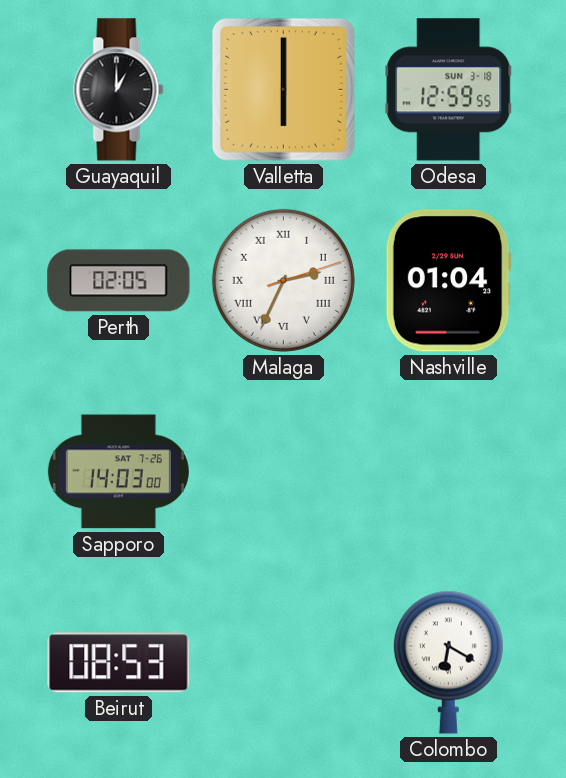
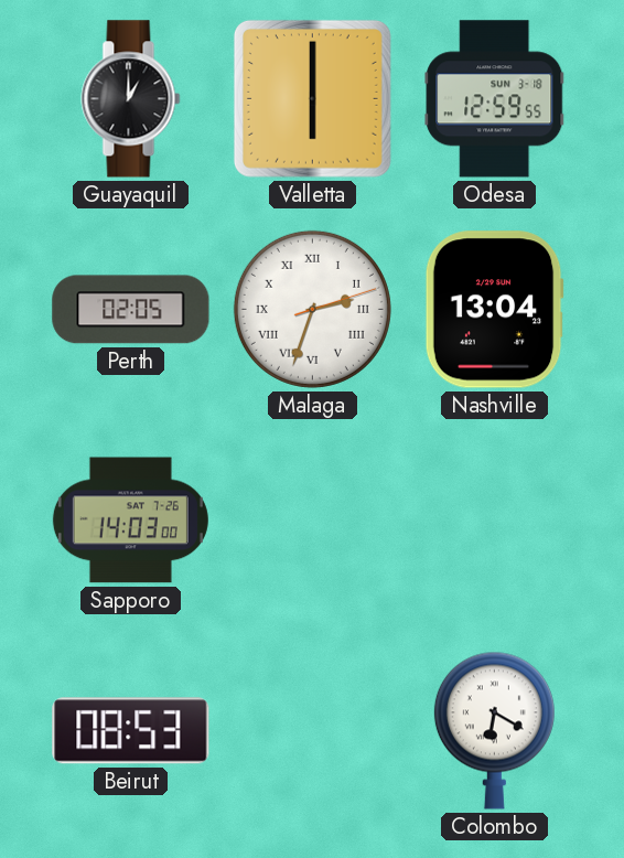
Malaga: 2:34 -> 2:33 (312, 309)
Nashville: 01:04 -> 13:04 (494, 310)
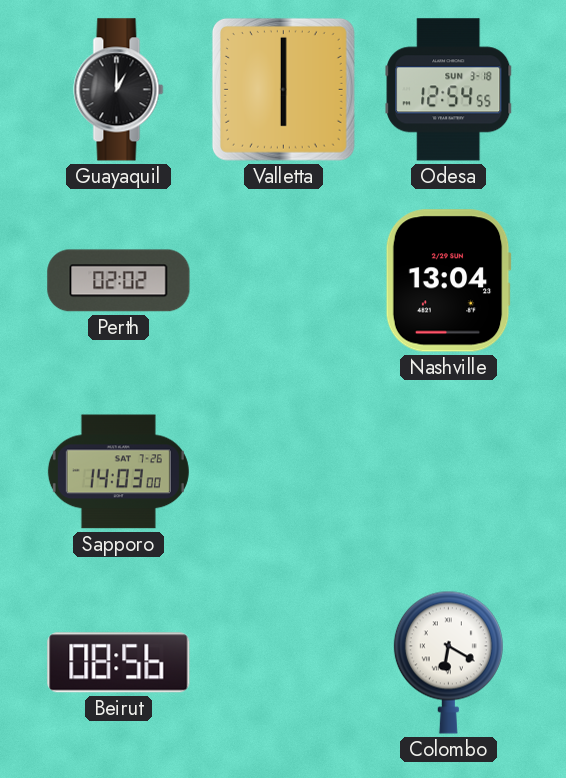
Odesa: 12:59 -> 12:54 (449, 90)
Perth: 02:05 -> 02:02 (119, 281)
Malaga: 2:33 -> none (312, 309)
Beirut: 08:53 -> 08:56 (119, 663)
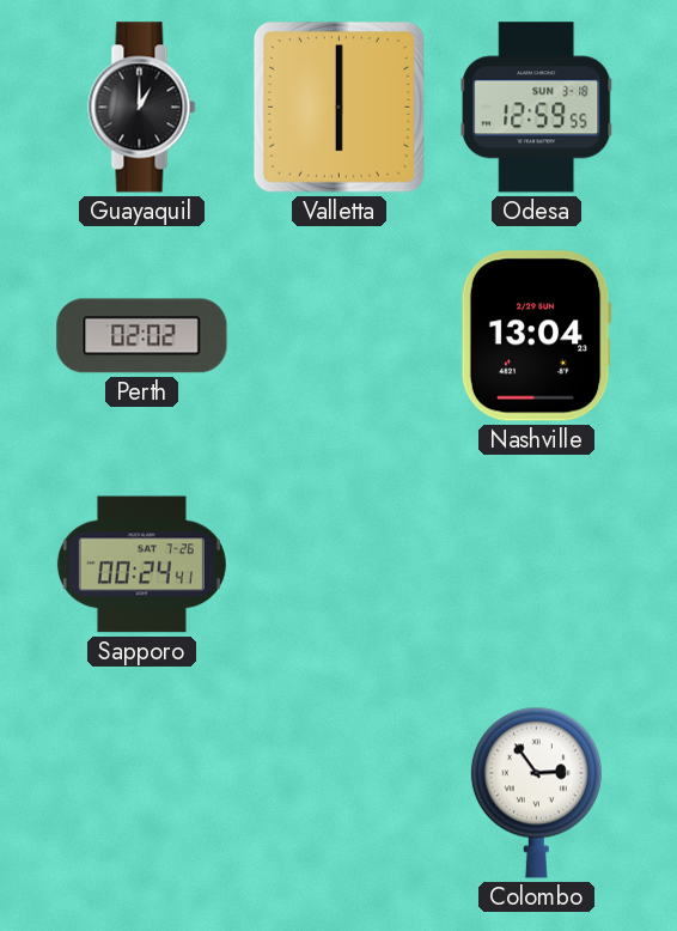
Odesa: 12:54 -> 12:59 (537, 108)
Sapporo: 14:03 -> 00:24 (141, 565)
Beirut: 08:56 -> none (119, 663)
Colombo: 6:20 -> 2:54 (536, 792)
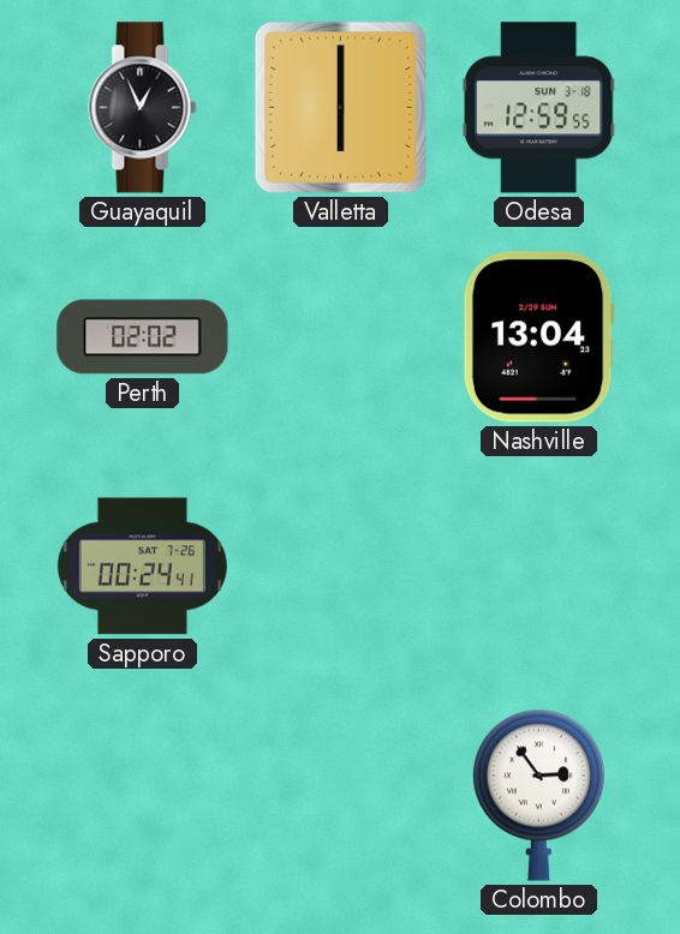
Guayaquil: 1:00 -> 12:56 (143, 108)
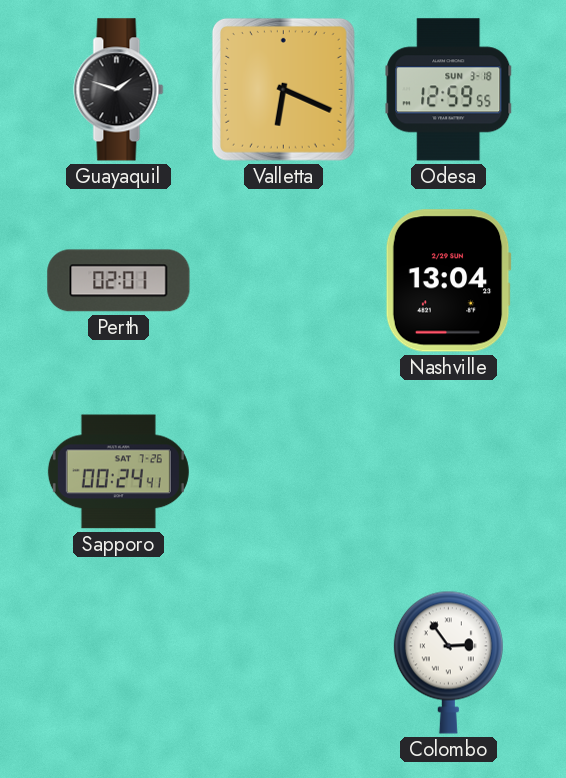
Guayaquil: 12:56 -> 1:48 (119, 90)
Valletta: 6:00 -> 6:19 (283, 89)
Perth: 02:02 -> 02:01 (119, 281)
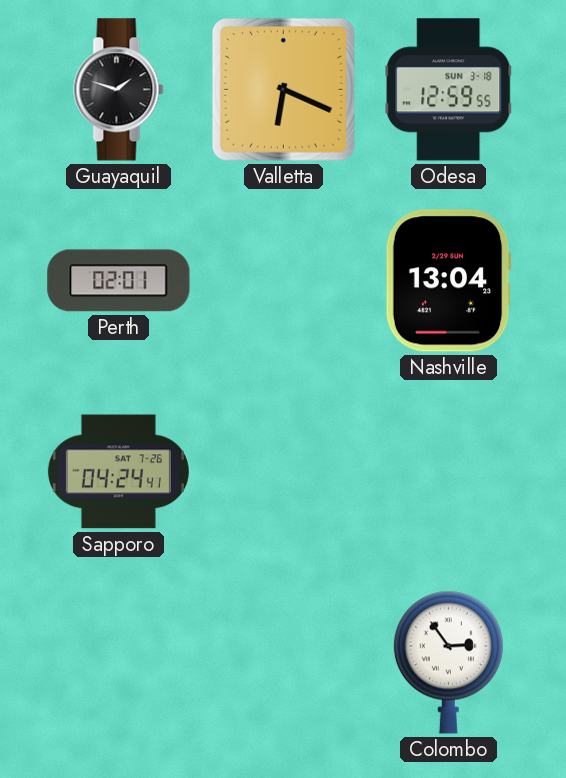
Sapporo: 00:24 -> 04:24 (118, 472)
